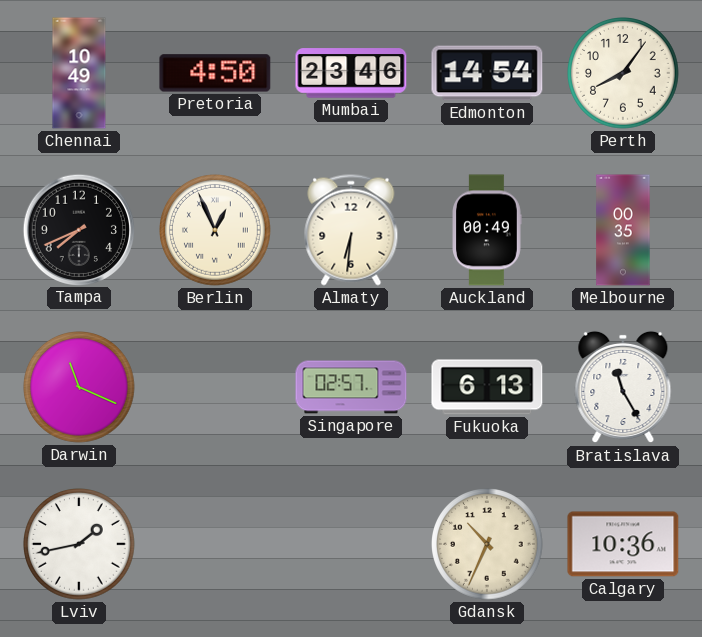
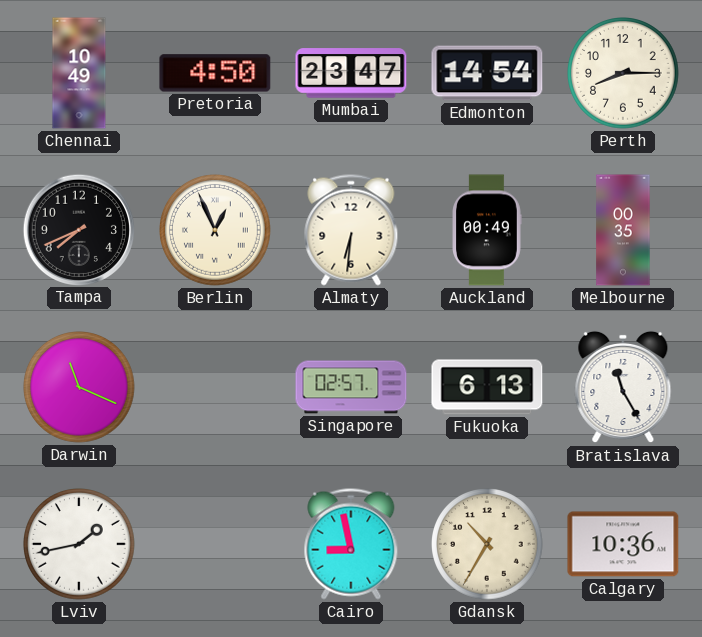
Mumbai: 23:46 -> 23:47 (351, 73)
Perth: 8:06 -> 8:15 (624, 74)
Cairo: none -> 8:58 (351, 544)
Gdansk: 10:34 -> 10:35 (488, 545)
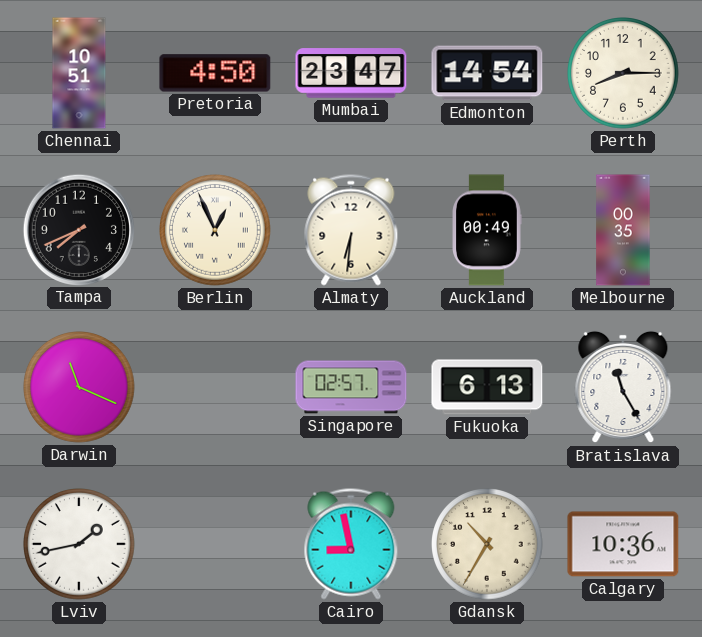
Chennai: 10:49 -> 10:51 (79, 73)
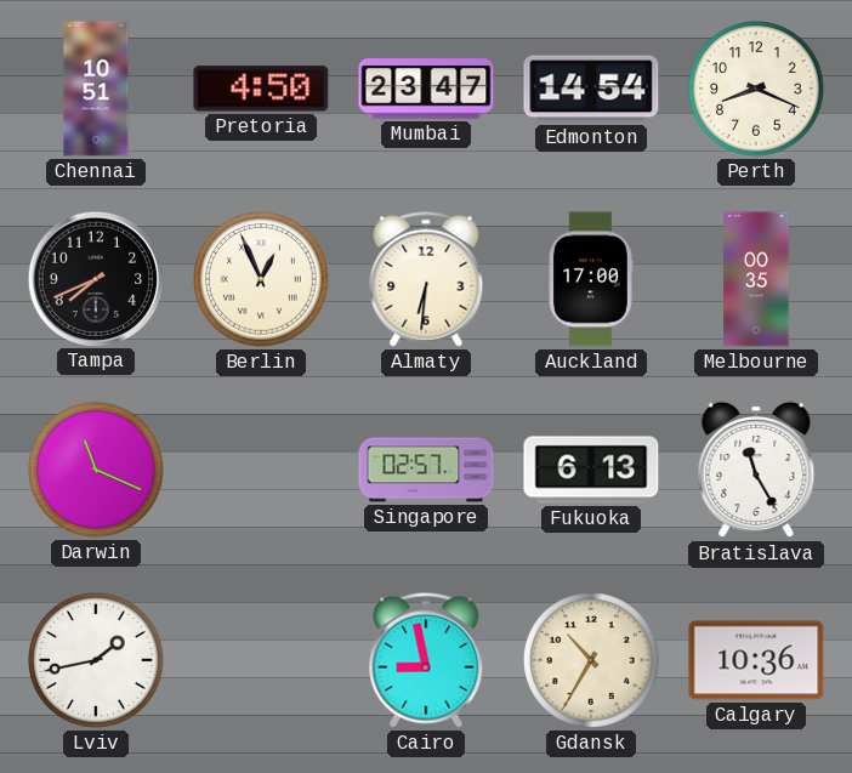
Perth: 8:15 -> 8:19 (757, 90)
Auckland: 00:49 -> 17:00 (591, 279)
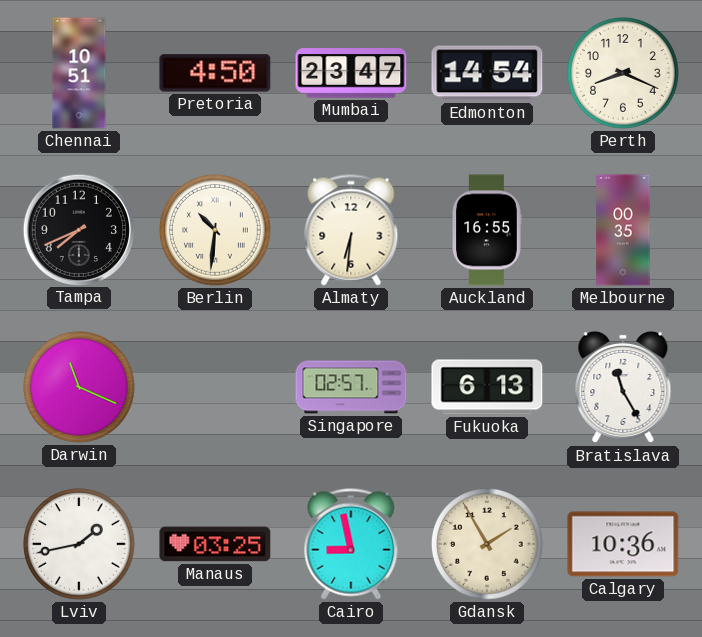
Berlin: 12:56 -> 10:31 (216, 231)
Auckland: 17:00 -> 16:55 (487, 230)
Manaus: none -> 03:25 (215, 544)
Gdansk: 10:35 -> 1:55 (488, 545)
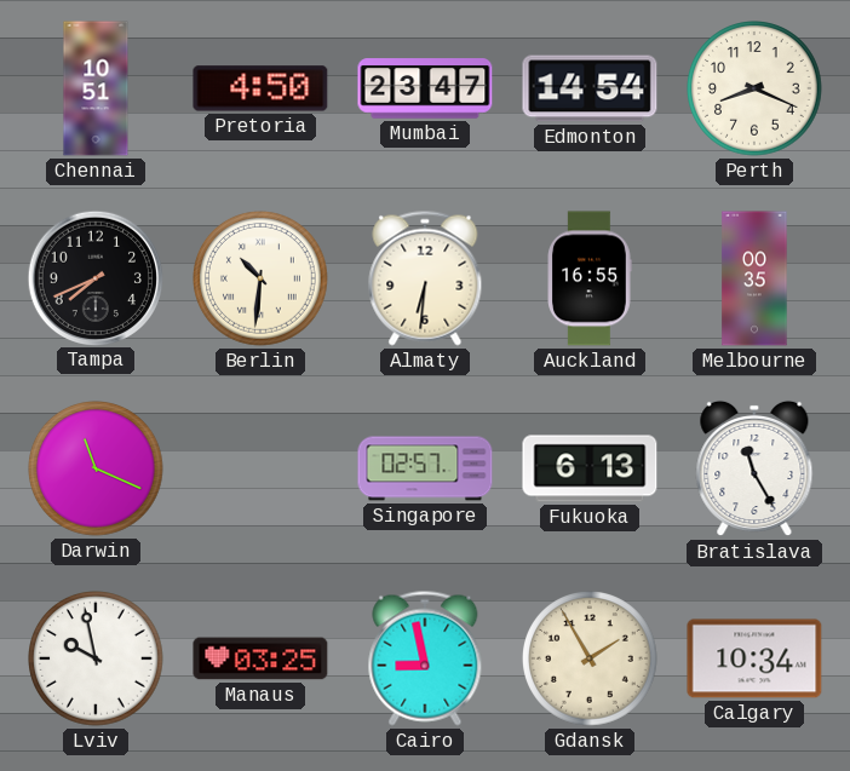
Lviv: 1:43 -> 9:58 (97, 660)
Calgary: 10:36 -> 10:34 (754, 658)
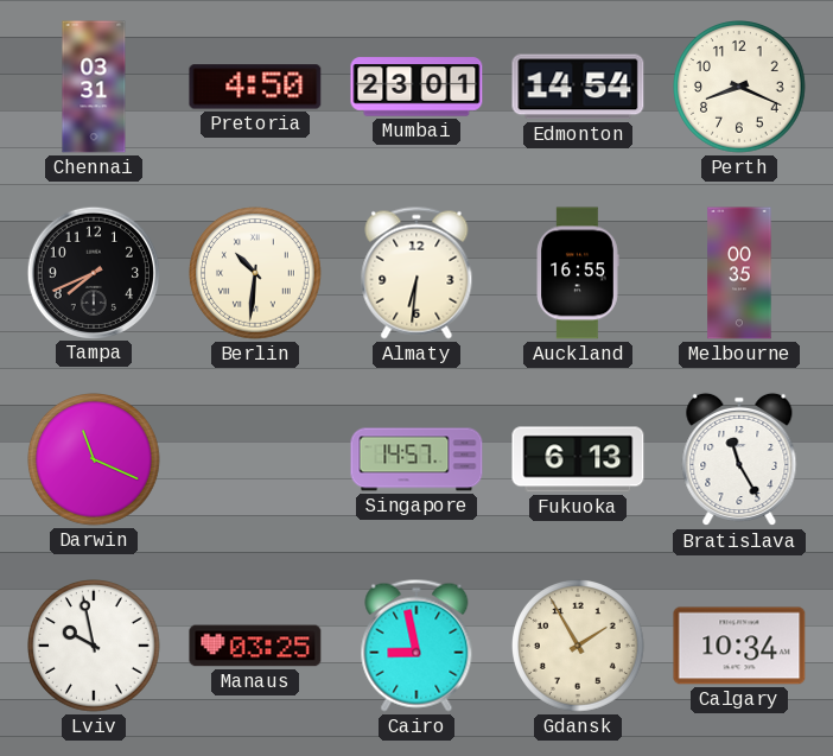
Chennai: 10:51 -> 03:31 (94, 87)
Mumbai: 23:47 -> 23:01 (416, 87)
Singapore: 02:57 -> 14:57 (416, 459)
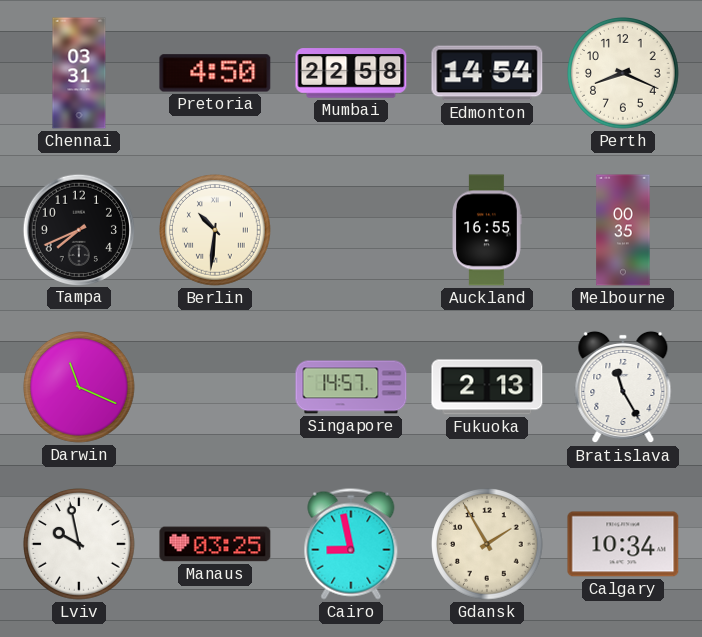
Mumbai: 23:01 -> 22:58 (351, 73)
Almaty: 6:31 -> none (416, 273)
Fukuoka: 6:13 -> 2:13 (487, 387)
